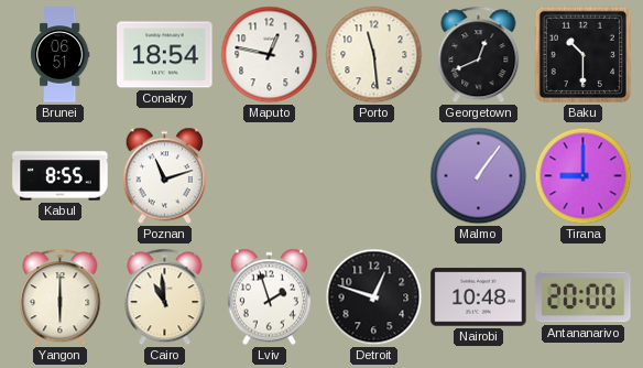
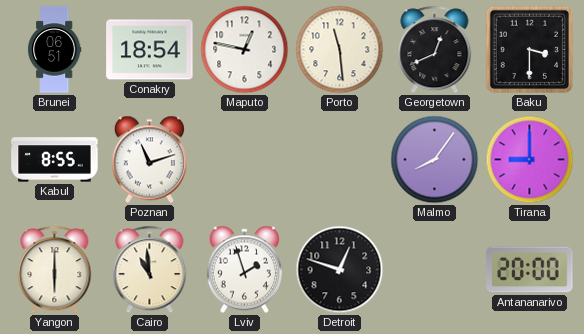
Baku: 10:30 -> 3:30 (530, 50)
Malmo: 1:06 -> 8:06 (435, 160)
Nairobi: 10:48 -> none (479, 297)
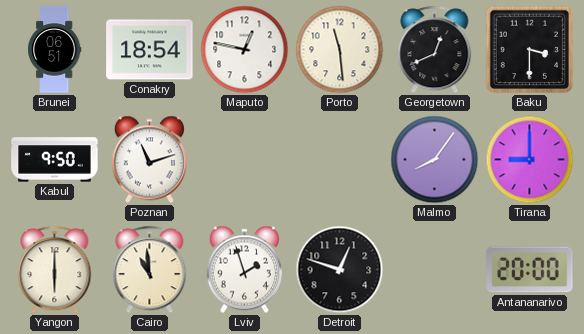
Kabul: 8:55 -> 9:50 (55, 160)
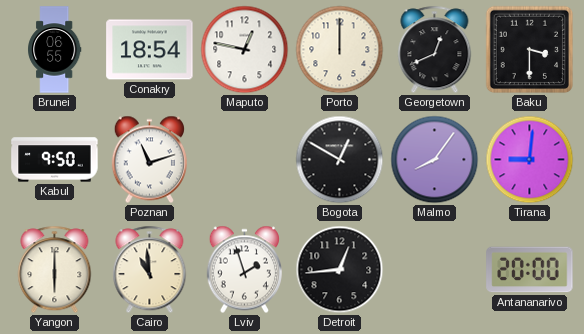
Brunei: 06:51 -> 06:55 (55, 50)
Porto: 11:29 -> 12:00 (340, 50)
Bogota: none -> 12:50 (340, 160)
Tirana: 9:00 -> 9:01 (530, 160)
Detroit: 12:48 -> 12:44 (340, 270)
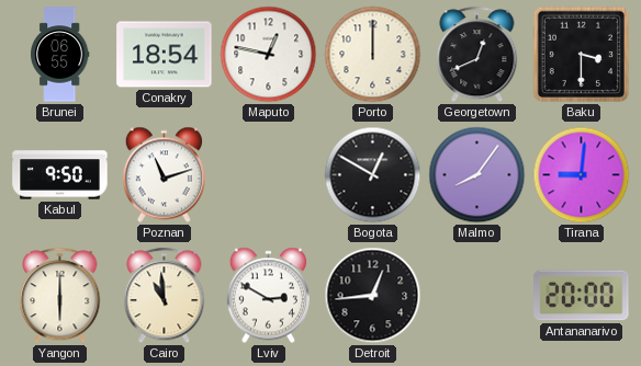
Lviv: 1:57 -> 2:50 (268, 296)
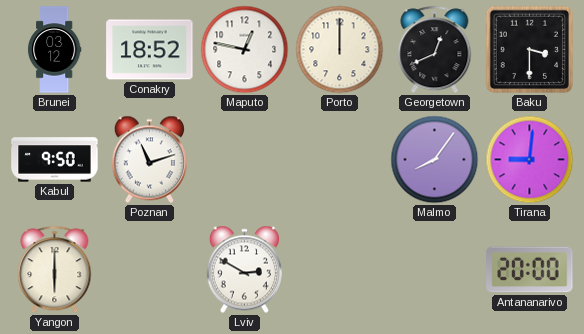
Brunei: 06:55 -> 03:12 (55, 50)
Conakry: 18:54 -> 18:52 (150, 50)
Bogota: 12:50 -> none (373, 175)
Cairo: 10:59 -> none (165, 296)
Detroit: 12:44 -> none (373, 296)
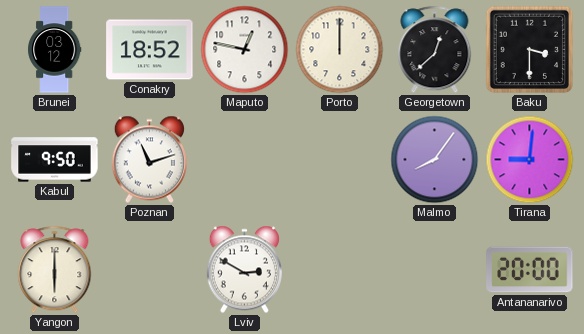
Georgetown: 12:41 -> 12:38 (435, 50)
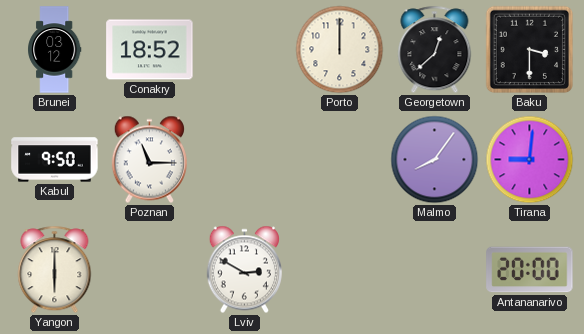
Maputo: 12:47 -> none (245, 50)
Poznan: 11:12 -> 11:15 (149, 160)
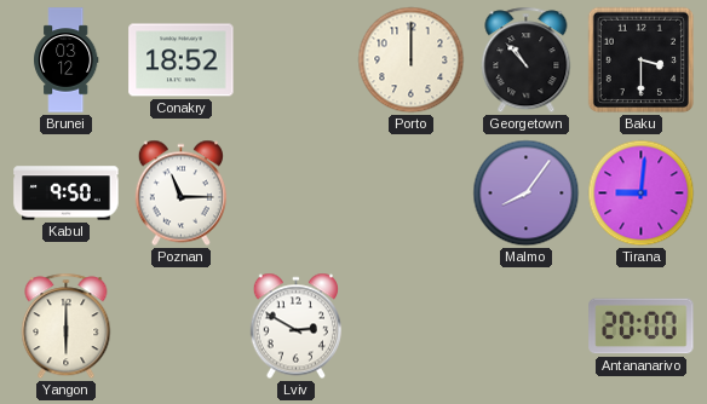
Georgetown: 12:38 -> 10:53 (527, 60)
